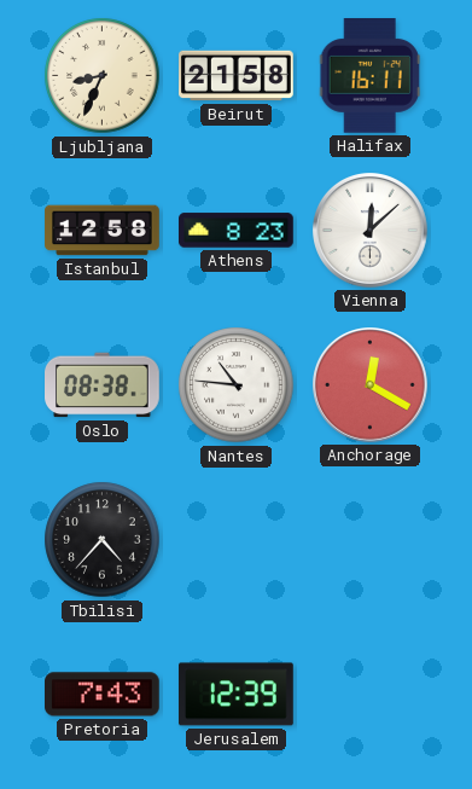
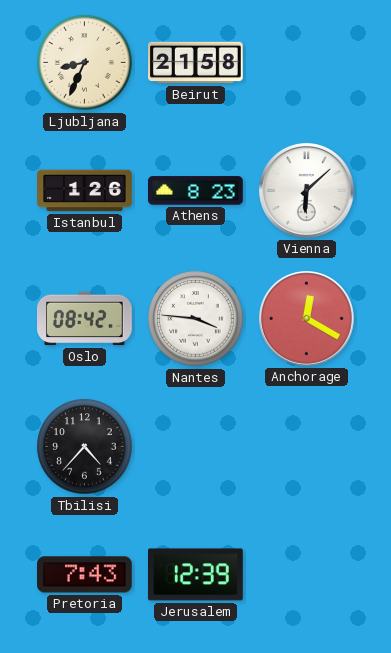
Halifax: 16:11 -> none (369, 76)
Istanbul: 12:58 -> 1:26 (85, 191)
Vienna: 12:08 -> 6:08 (307, 191)
Oslo: 08:38 -> 08:42 (85, 319)
Nantes: 10:46 -> 3:46 (196, 319)
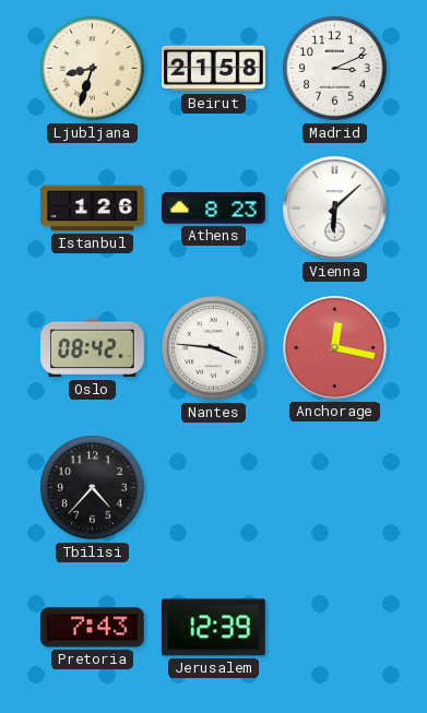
Ljubljana: 8:34 -> 8:33 (93, 69)
Madrid: none -> 3:11 (335, 69)
Anchorage: 12:20 -> 12:17 (335, 348)
